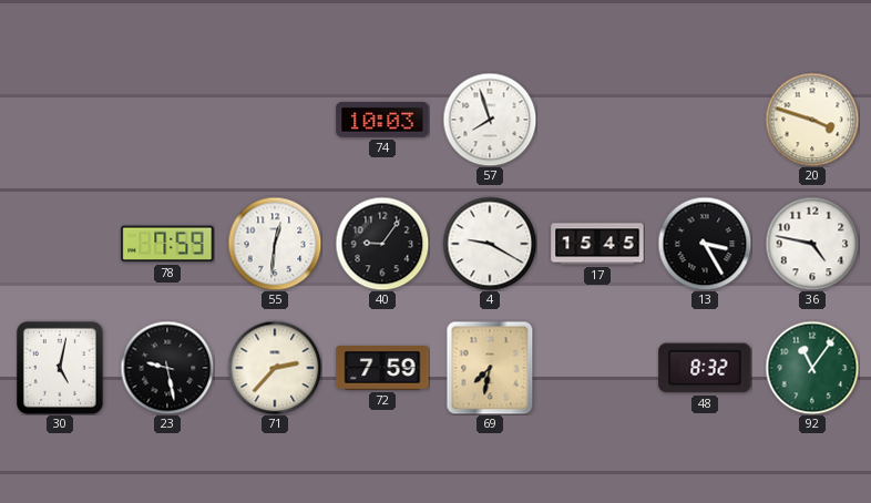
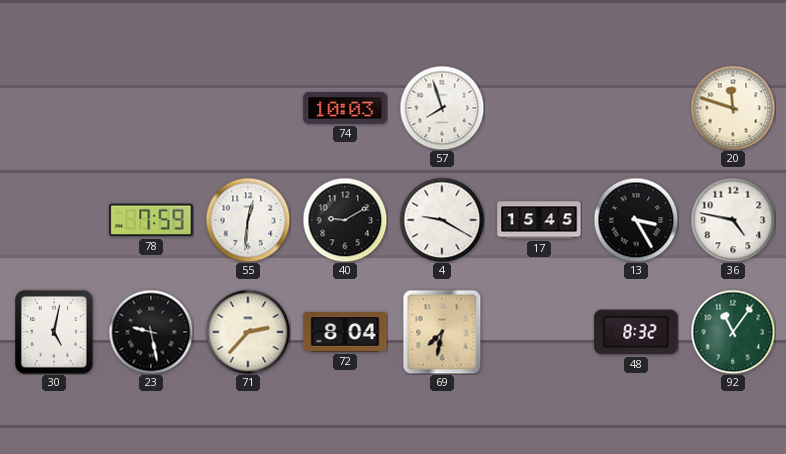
20: 3:48 -> 11:48 (733, 108)
40: 9:06 -> 9:10 (345, 220)
72: 7:59 -> 8:04 (345, 333)
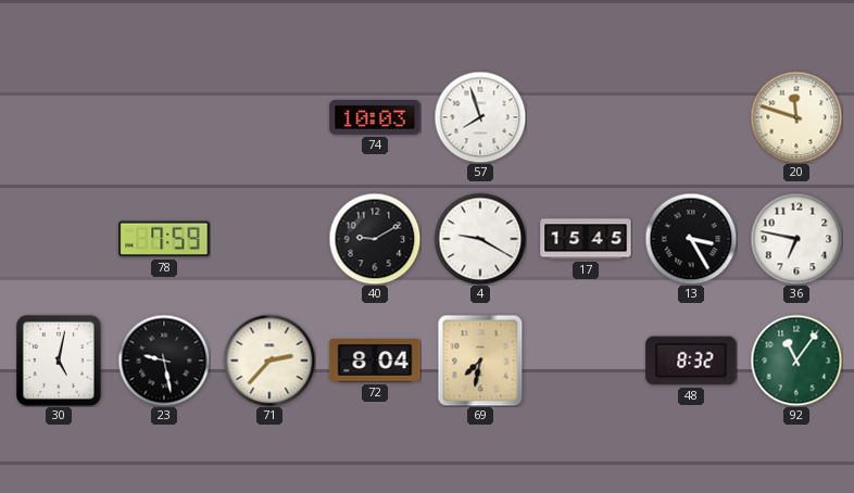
55: 12:31 -> none (248, 220)
36: 4:47 -> 6:47 (796, 239)
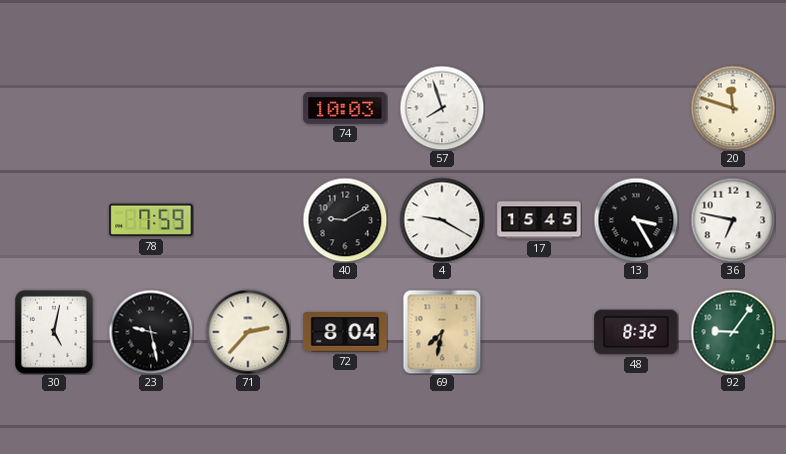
92: 11:06 -> 9:06 (733, 332)
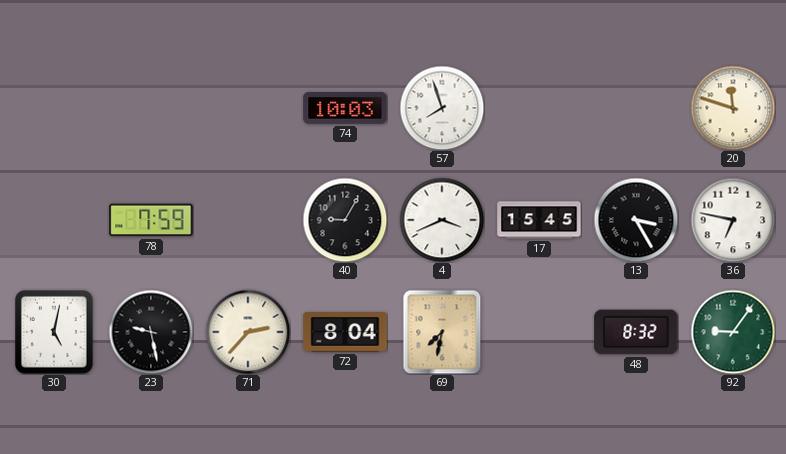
40: 9:10 -> 9:05 (345, 220)
4: 9:20 -> 3:41 (442, 220)
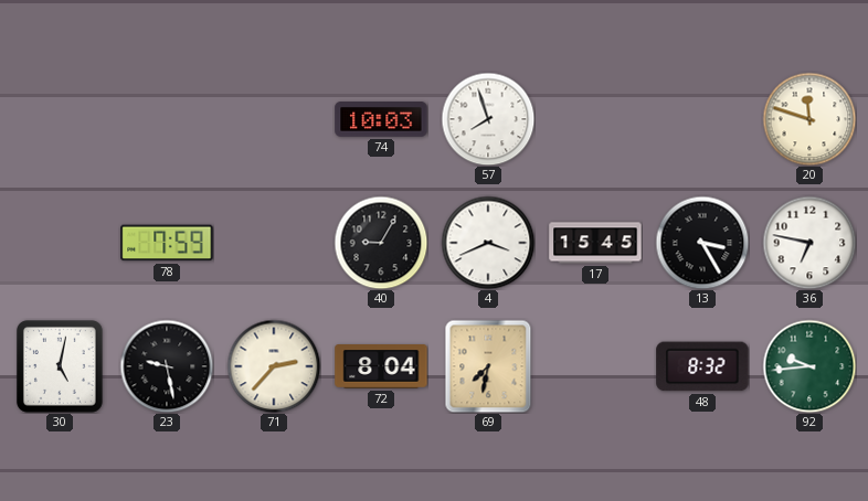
92: 9:06 -> 9:44 (809, 366)
